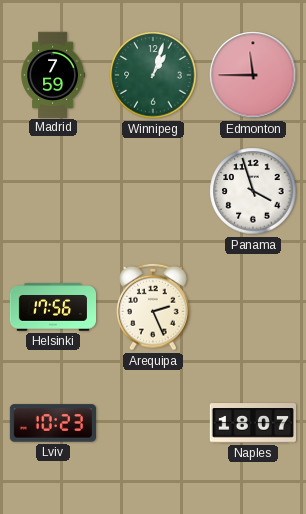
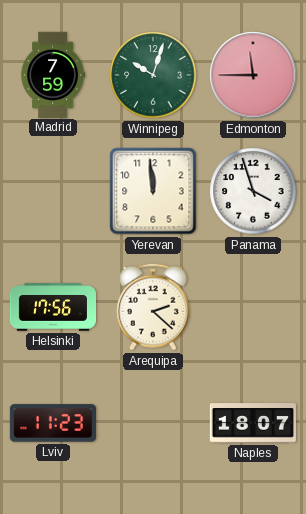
Winnipeg: 1:03 -> 10:03 (153, 75)
Yerevan: none -> 11:59 (153, 191)
Arequipa: 2:26 -> 2:22 (153, 307)
Lviv: 10:23 -> 11:23 (52, 423)
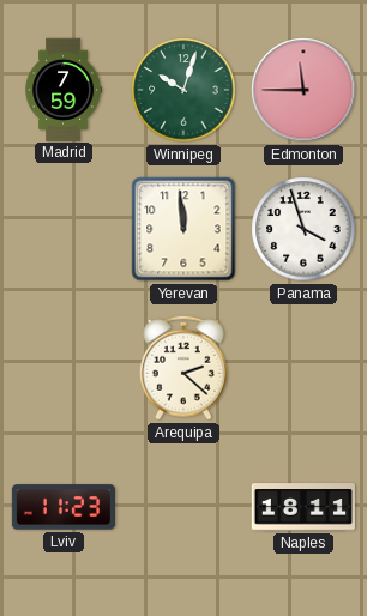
Helsinki: 17:56 -> none (52, 307)
Naples: 18:07 -> 18:11 (303, 507)
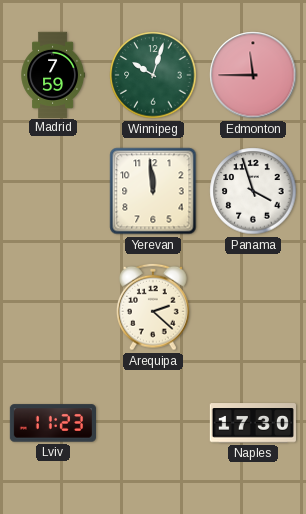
Naples: 18:11 -> 17:30 (253, 423)
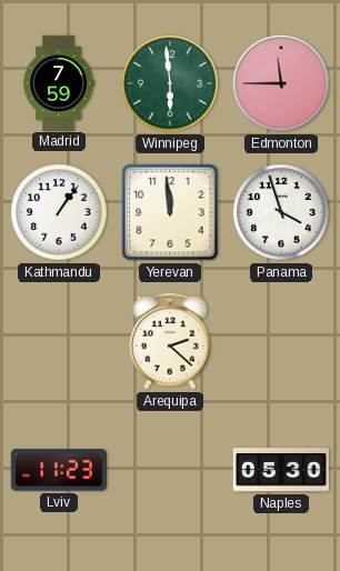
Winnipeg: 10:03 -> 5:59 (170, 83)
Kathmandu: none -> 1:06 (59, 212)
Naples: 17:30 -> 05:30 (281, 470)
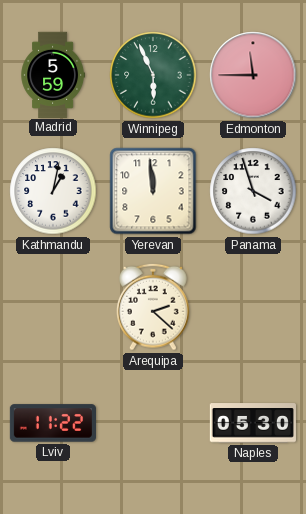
Madrid: 7:59 -> 5:59 (52, 74)
Winnipeg: 5:59 -> 5:56 (153, 75)
Kathmandu: 1:06 -> 1:02 (53, 191)
Lviv: 11:23 -> 11:22 (52, 423)
